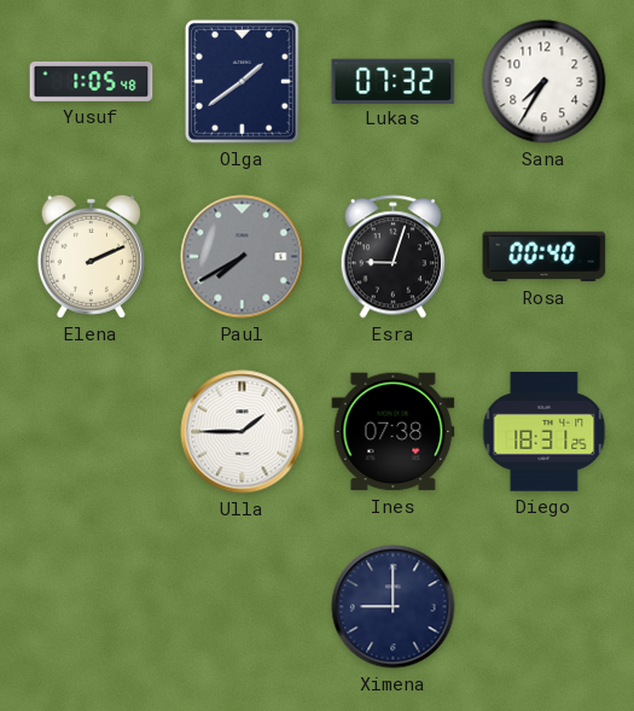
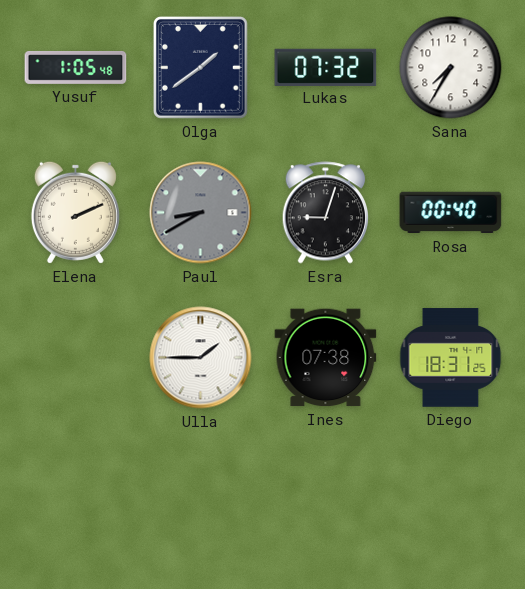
Paul: 7:40 -> 8:40 (201, 213)
Ximena: 9:00 -> none (394, 607)
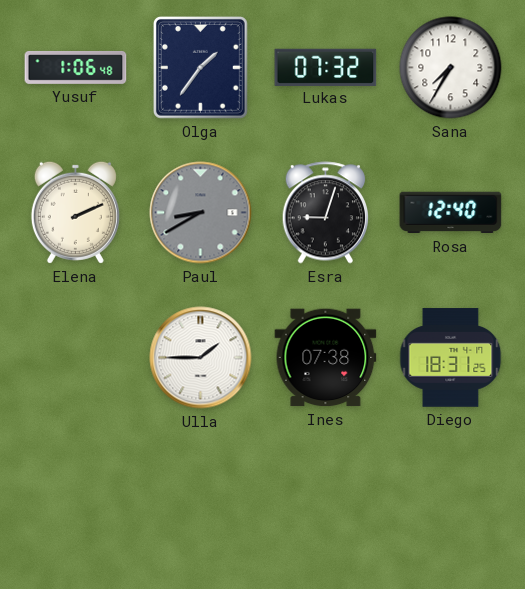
Yusuf: 1:05 -> 1:06 (76, 67)
Olga: 1:39 -> 1:36 (200, 67)
Rosa: 00:40 -> 12:40 (451, 213)
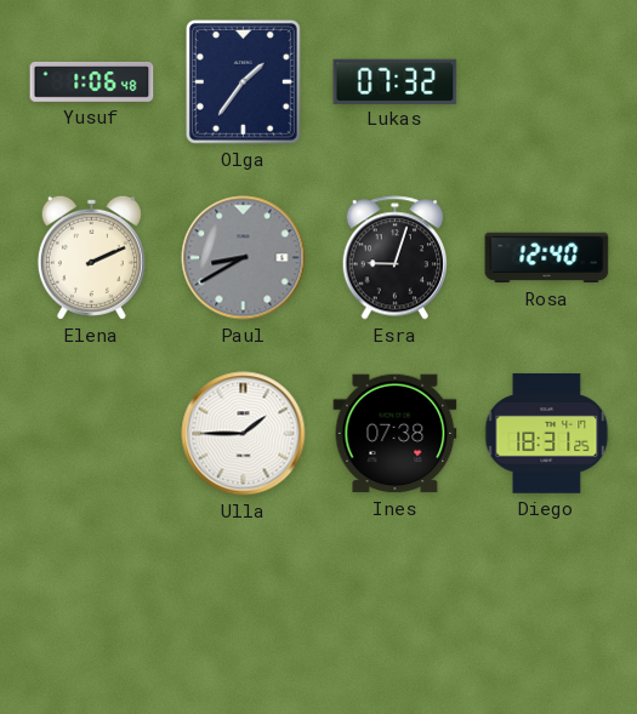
Sana: 7:35 -> none (451, 68)
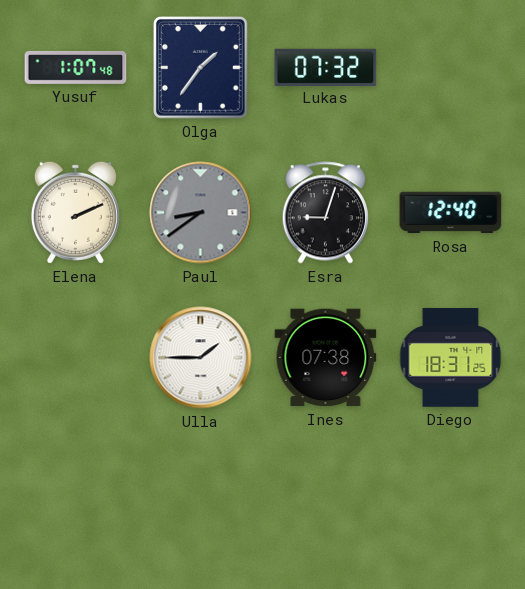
Yusuf: 1:06 -> 1:07 (76, 67)
Paul: 8:40 -> 8:39 (201, 213)
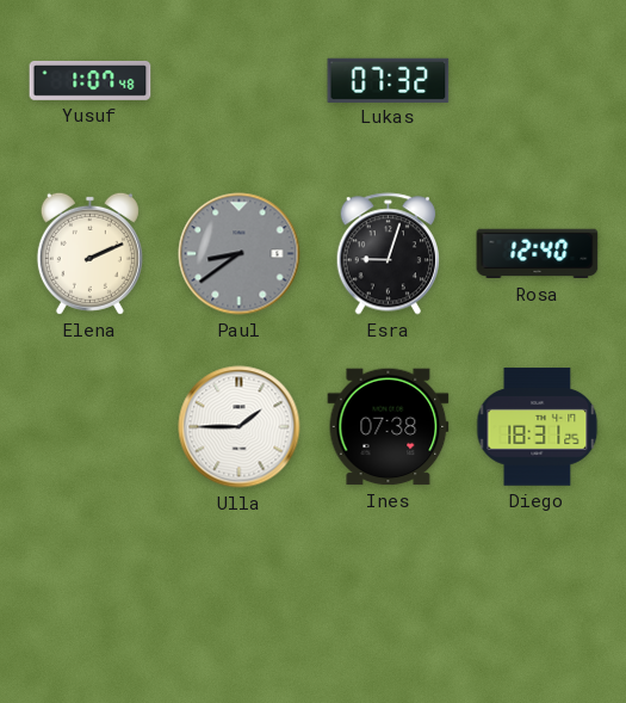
Olga: 1:36 -> none (200, 67)
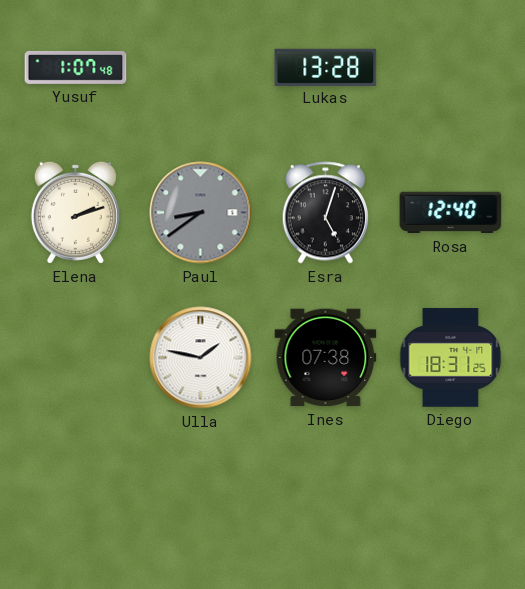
Lukas: 07:32 -> 13:28 (326, 67)
Elena: 2:11 -> 2:12 (75, 212)
Esra: 9:03 -> 5:03 (325, 213)
Ulla: 1:45 -> 1:47 (201, 358)
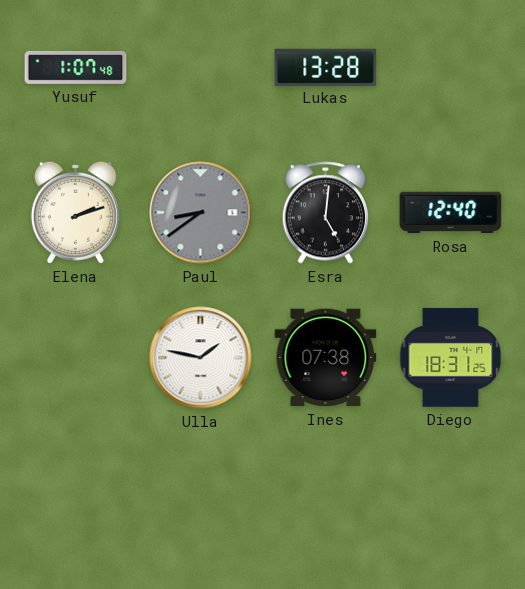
Esra: 5:03 -> 5:01 (325, 213)
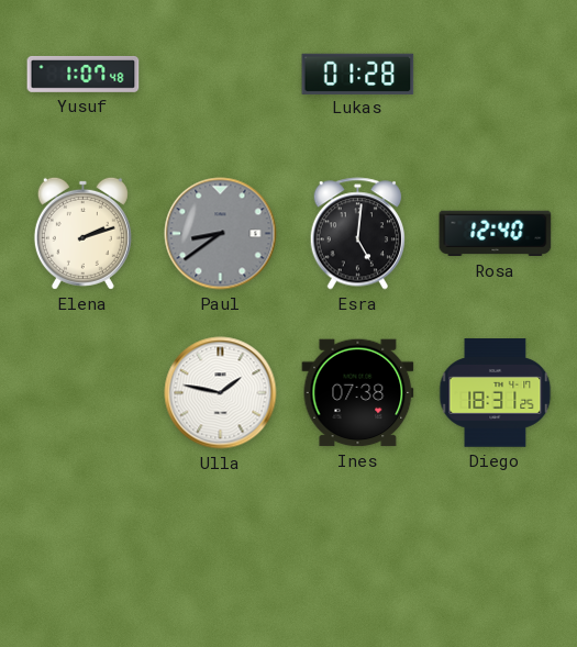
Lukas: 13:28 -> 01:28 (358, 74)
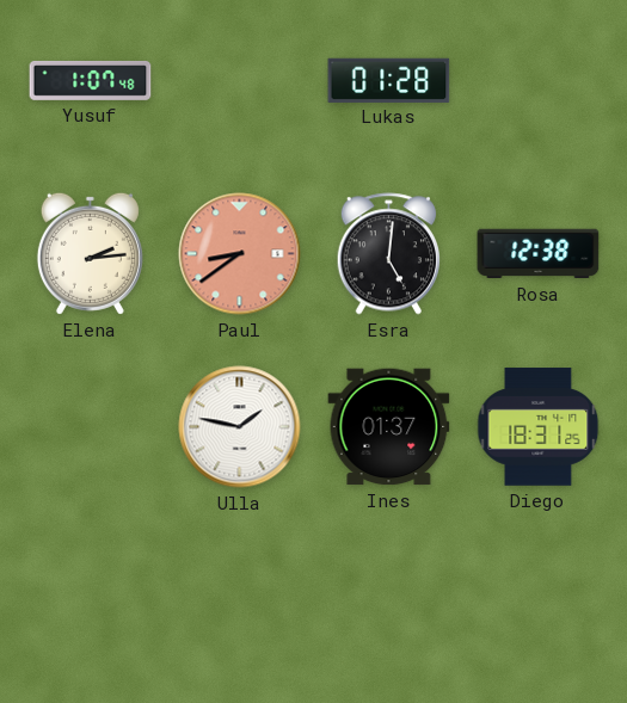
Elena: 2:12 -> 2:14 (90, 253)
Paul dial: grey -> salmon (240, 254)
Rosa: 12:40 -> 12:38 (539, 254)
Ines: 07:38 -> 01:37 (389, 427)
